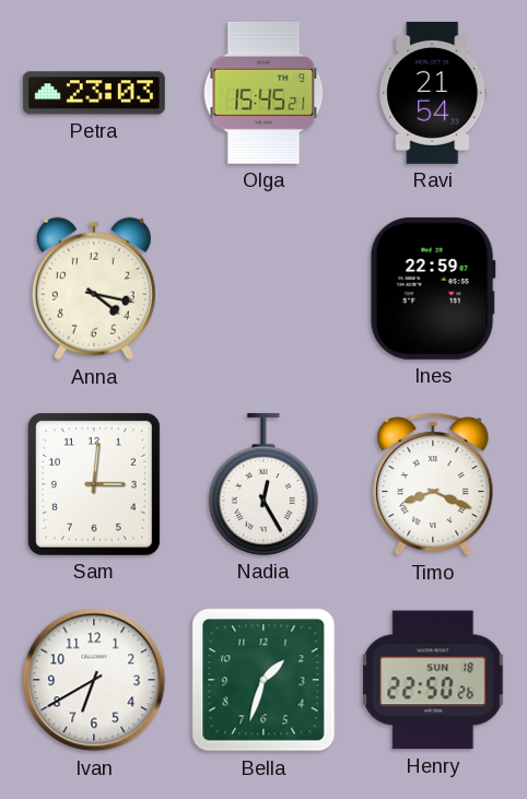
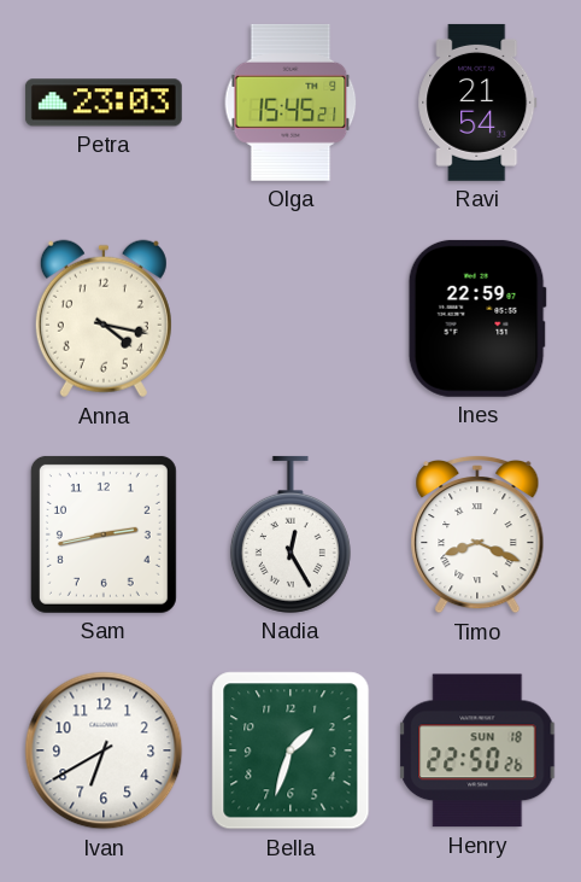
Sam: 3:01 -> 2:43 (104, 535)
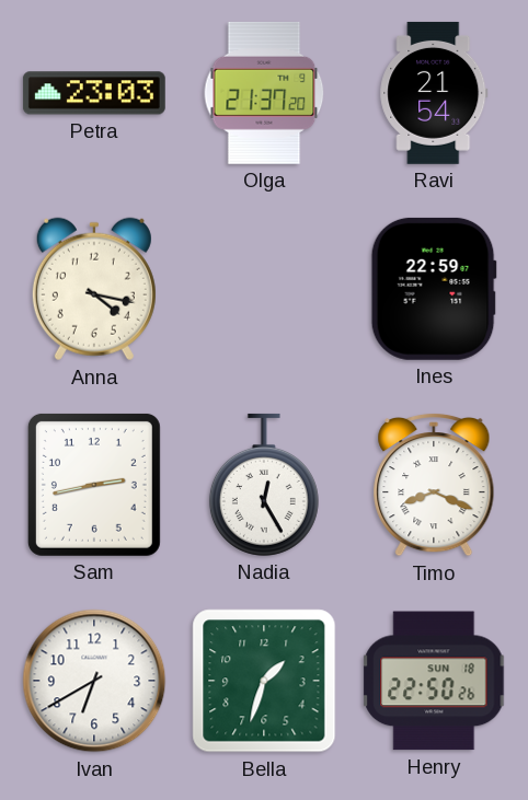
Olga: 15:45 -> 21:37 (264, 93)
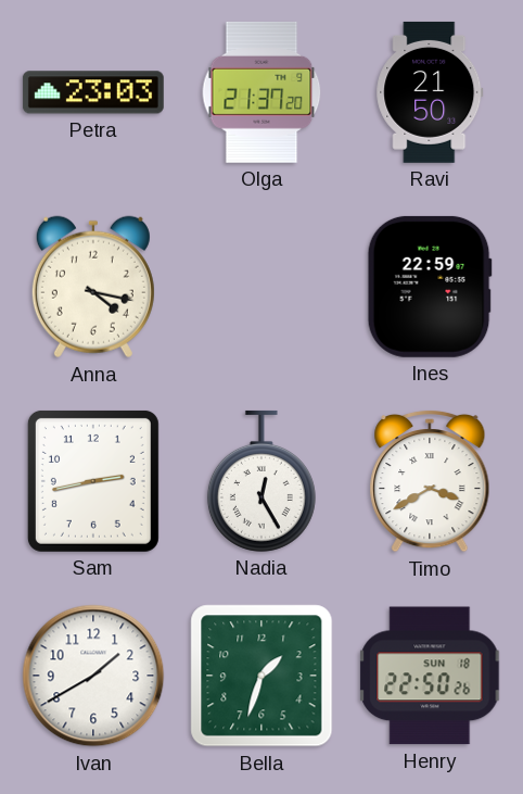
Ravi: 21:54 -> 21:50 (430, 92)
Timo: 8:19 -> 3:40 (430, 481)
Ivan: 6:40 -> 1:40 (93, 676)
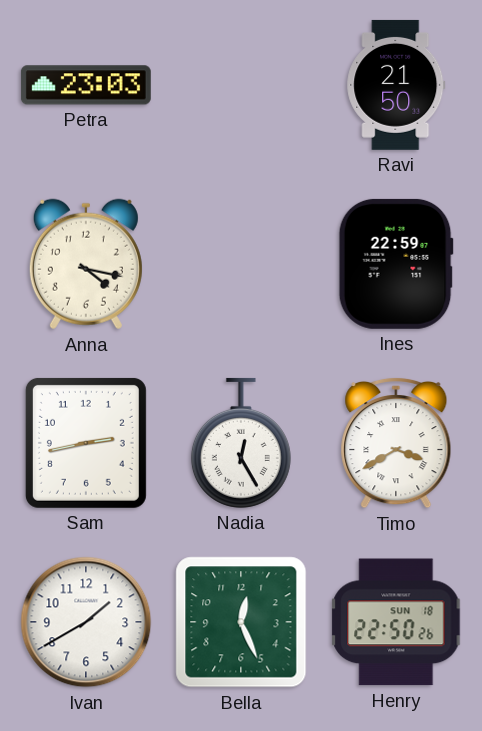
Olga: 21:37 -> none (261, 92)
Bella: 1:33 -> 12:26 (241, 622)
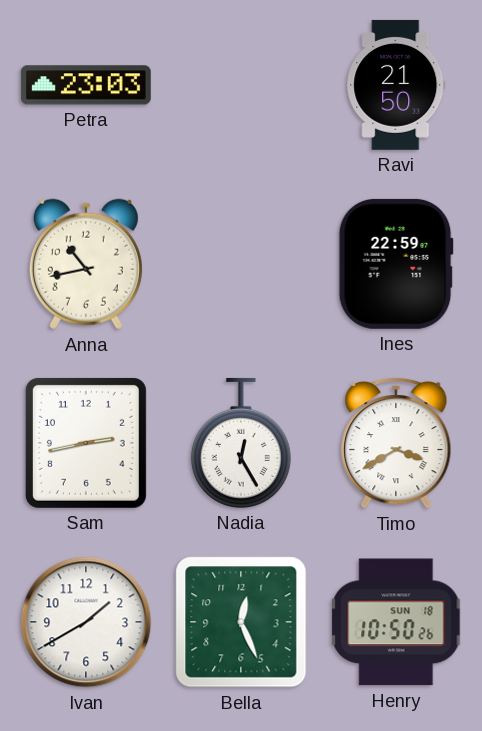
Anna: 4:17 -> 10:43 (86, 264)
Henry: 22:50 -> 10:50 (396, 622)
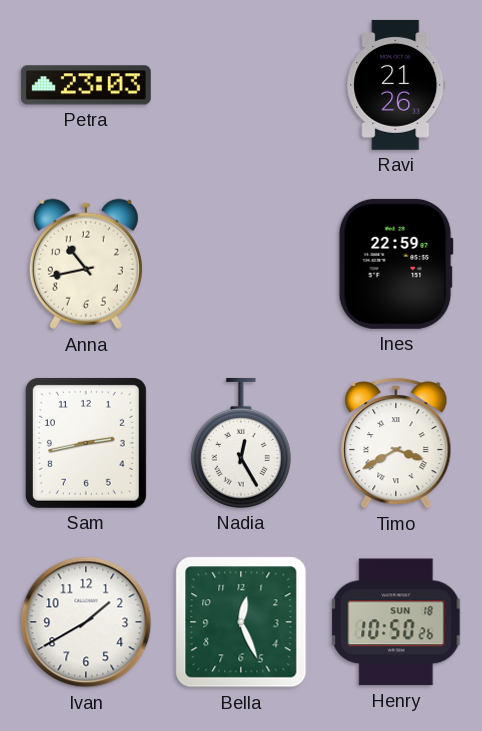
Ravi: 21:50 -> 21:26 (396, 85)
